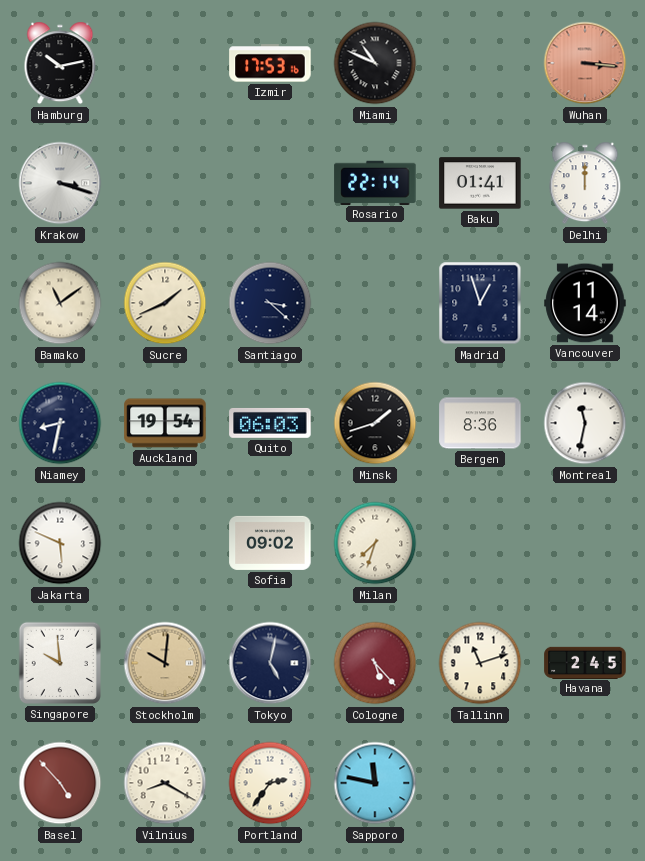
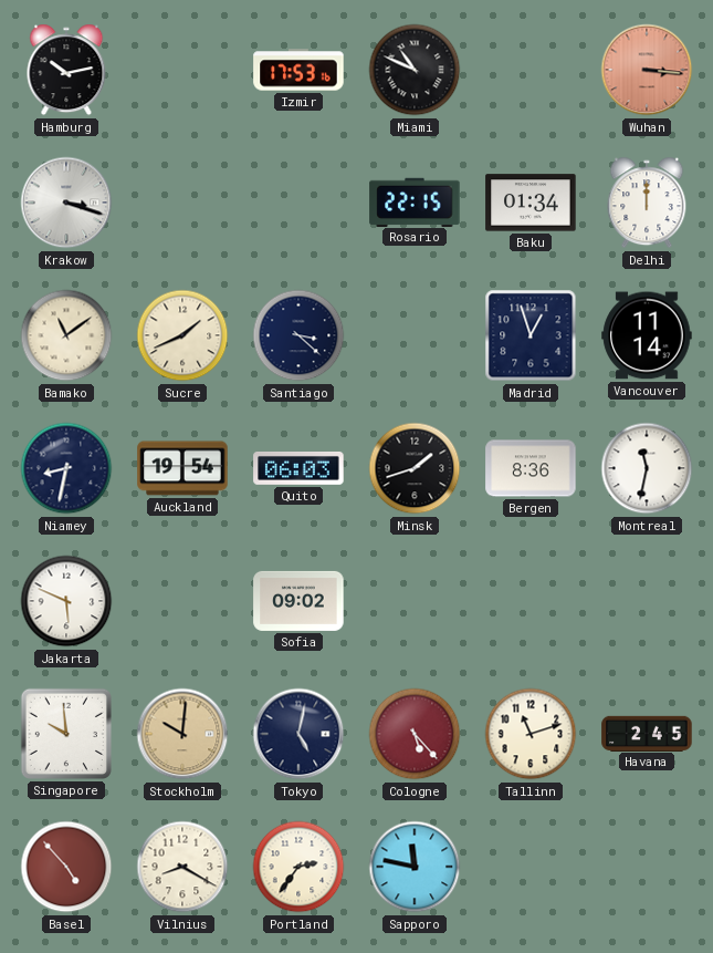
Rosario: 22:14 -> 22:15 (415, 201)
Baku: 01:41 -> 01:34 (531, 203)
Milan: 7:33 -> none (375, 543)
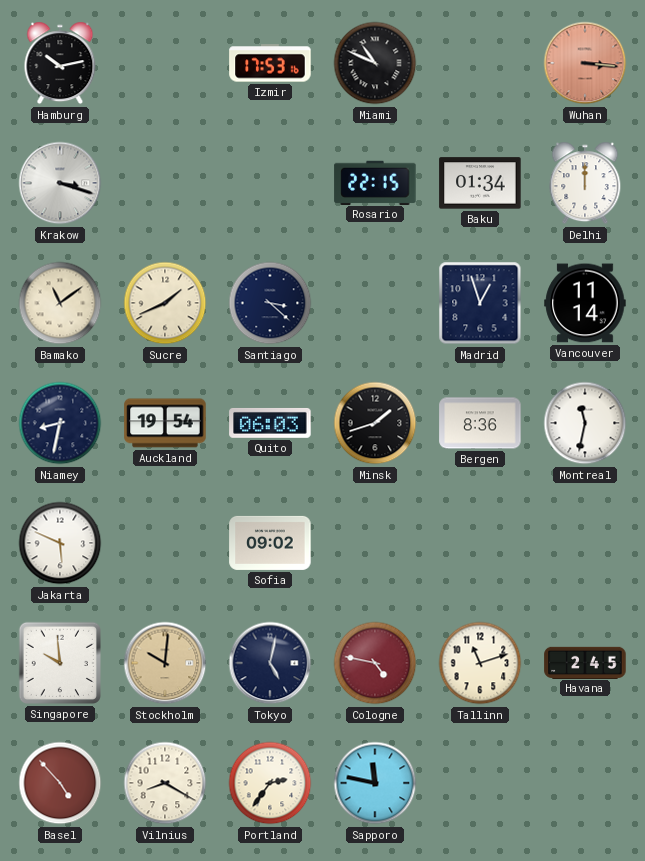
Cologne: 5:23 -> 4:47 (375, 663)
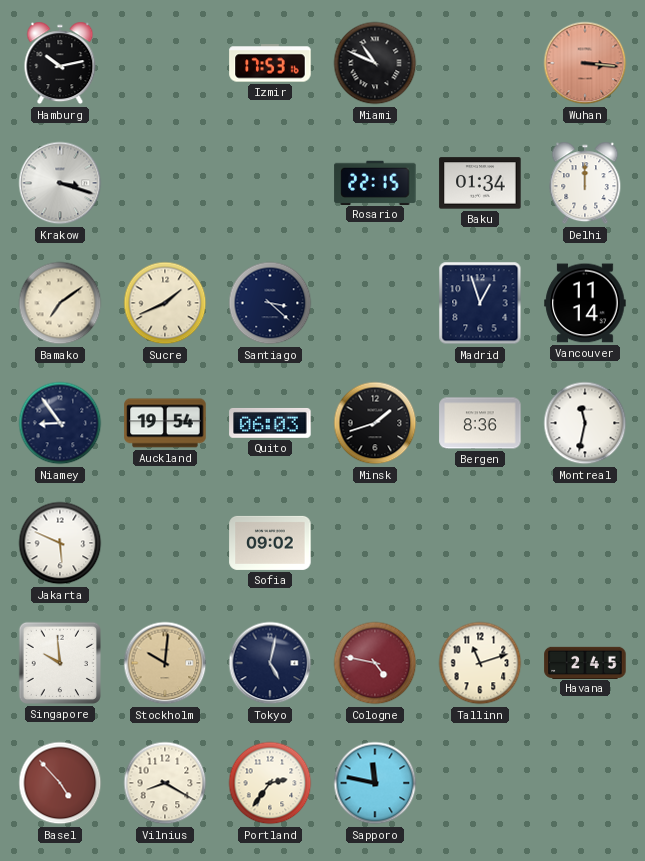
Bamako: 11:09 -> 7:09 (60, 303)
Niamey: 8:32 -> 8:54 (60, 423)
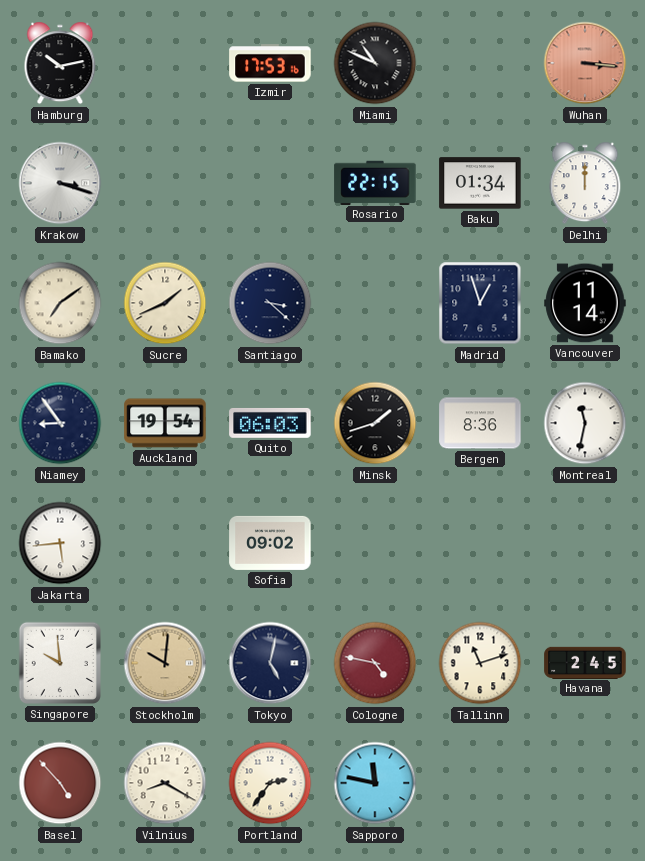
Jakarta: 5:49 -> 5:44 (60, 543)
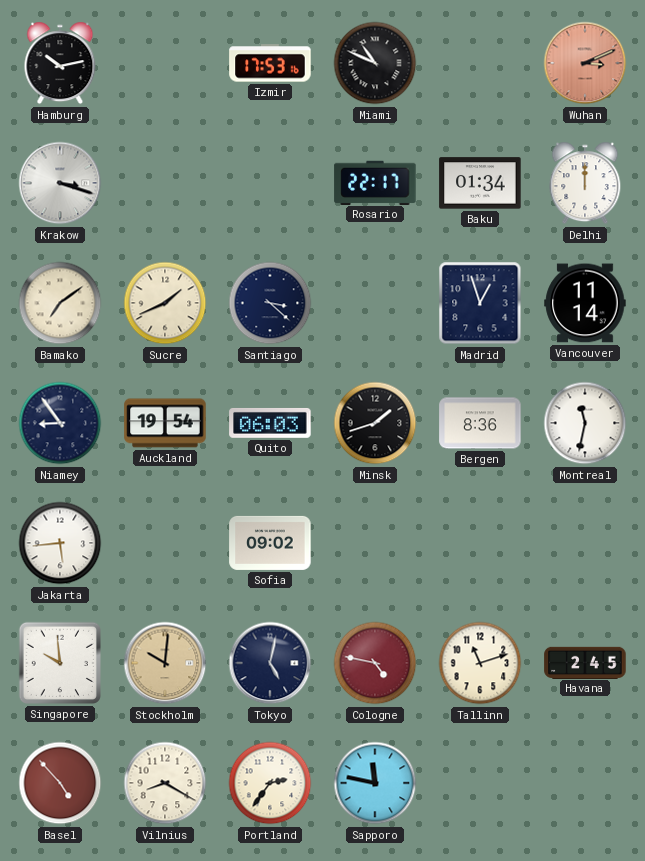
Wuhan: 3:16 -> 3:11 (585, 63)
Rosario: 22:15 -> 22:17 (375, 182)
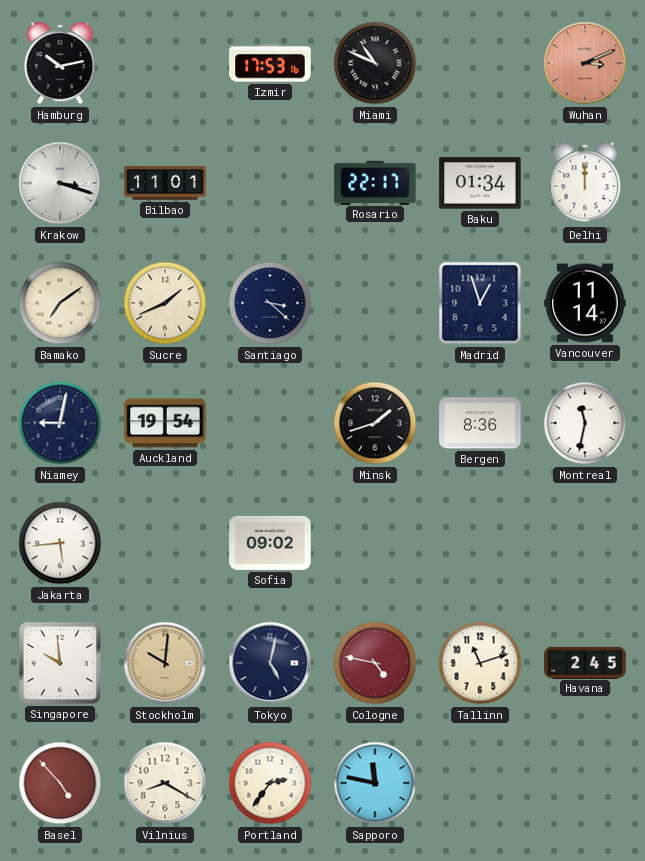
Bilbao: none -> 11:01 (165, 183)
Niamey: 8:54 -> 9:02 (60, 423)
Quito: 06:03 -> none (270, 423)
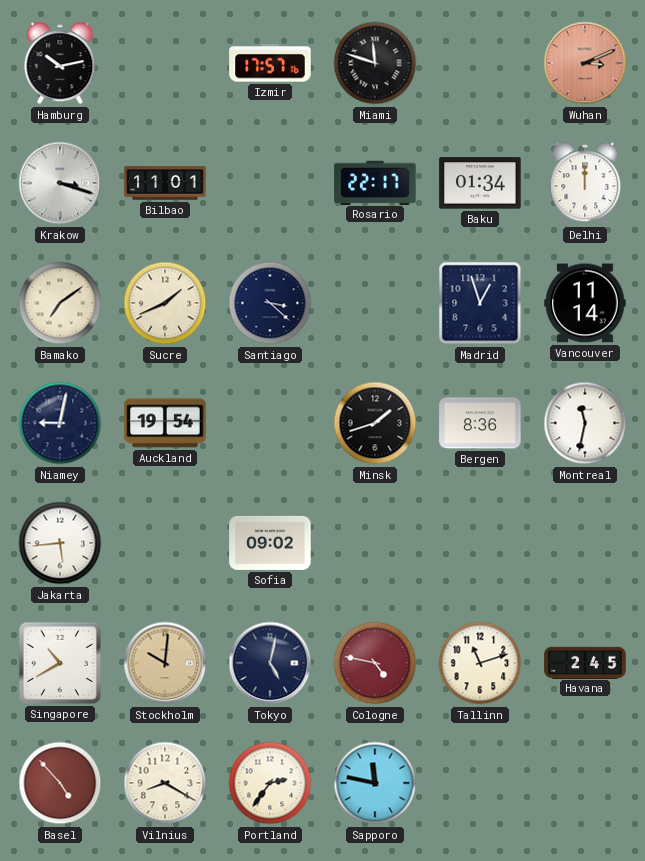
Izmir: 17:53 -> 17:57 (270, 63)
Miami: 10:49 -> 11:48 (375, 63)
Singapore: 9:59 -> 10:40 (60, 663)
